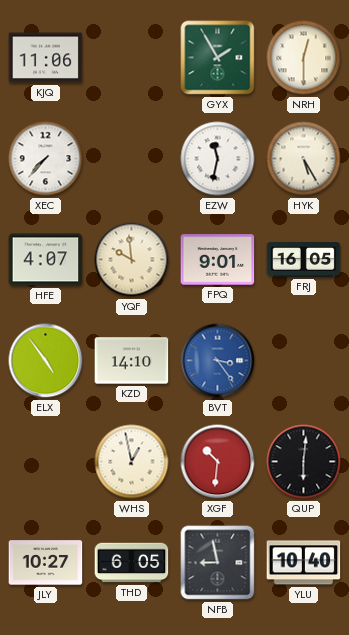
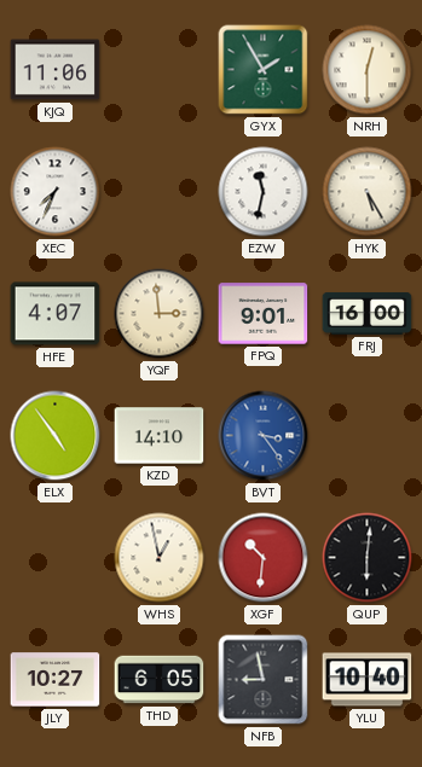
XEC: 7:37 -> 7:34 (56, 192)
YQF: 9:59 -> 2:59 (160, 314)
FRJ: 16:05 -> 16:00 (368, 313)
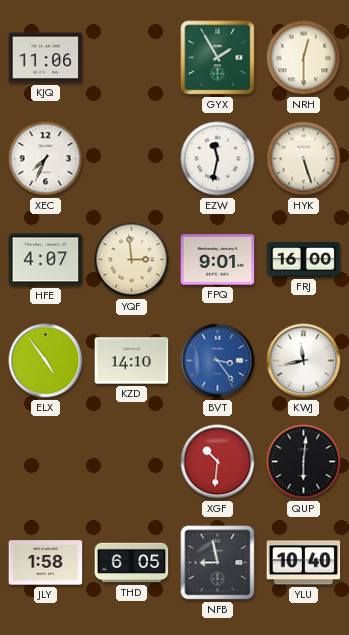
HYK: 5:25 -> 5:27 (304, 159)
KWJ: none -> 11:43 (304, 361)
WHS: 12:58 -> none (160, 558)
JLY: 10:27 -> 1:58 (46, 563)
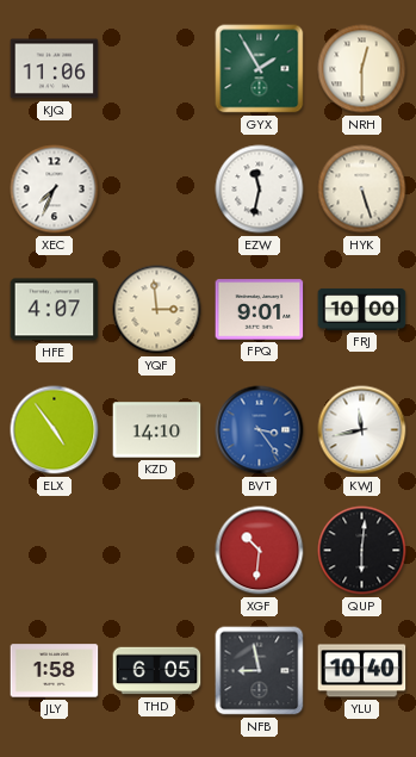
FRJ: 16:00 -> 10:00 (362, 309)
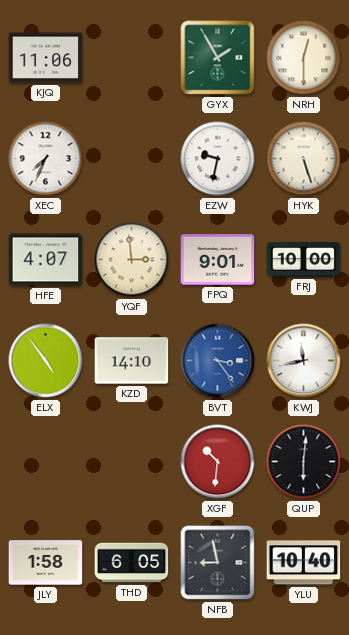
EZW: 11:32 -> 9:32 (218, 159)
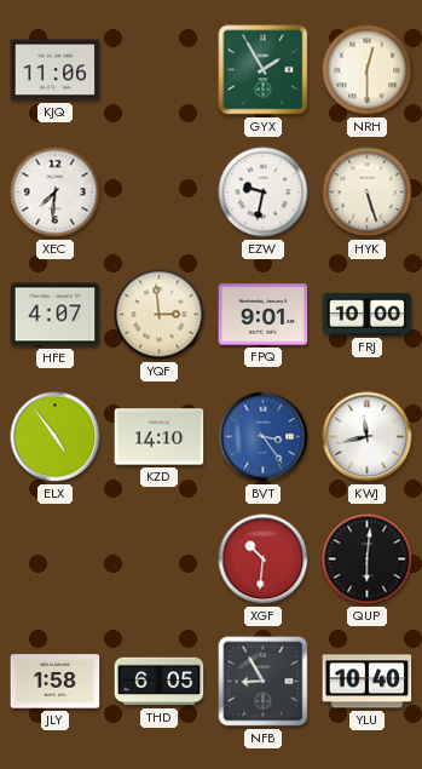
XEC: 7:34 -> 7:31 (56, 193)
NFB: 8:58 -> 8:55 (264, 682)
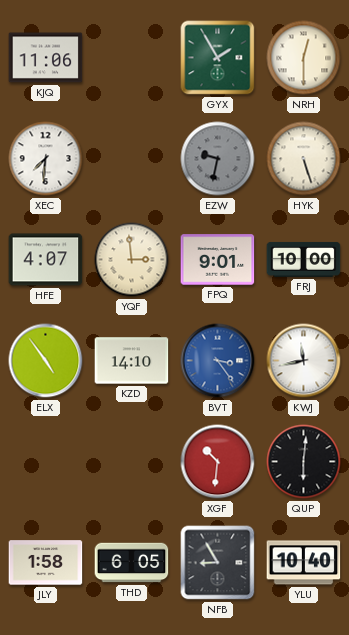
EZW dial: white -> grey (218, 159)
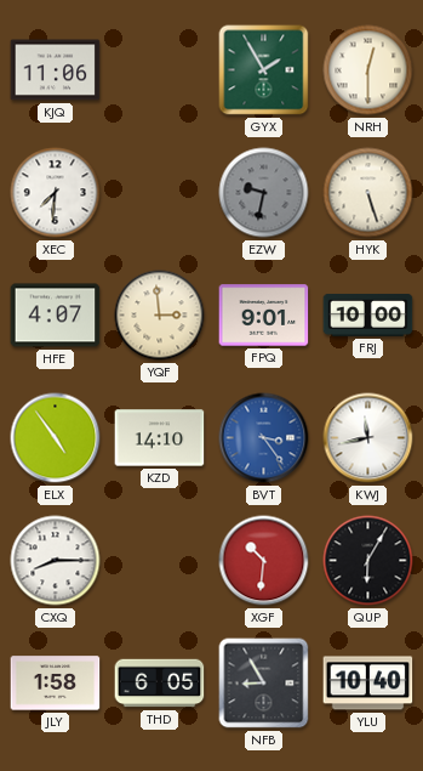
CXQ: none -> 8:15 (56, 561)
QUP: 6:01 -> 6:05 (368, 561)
